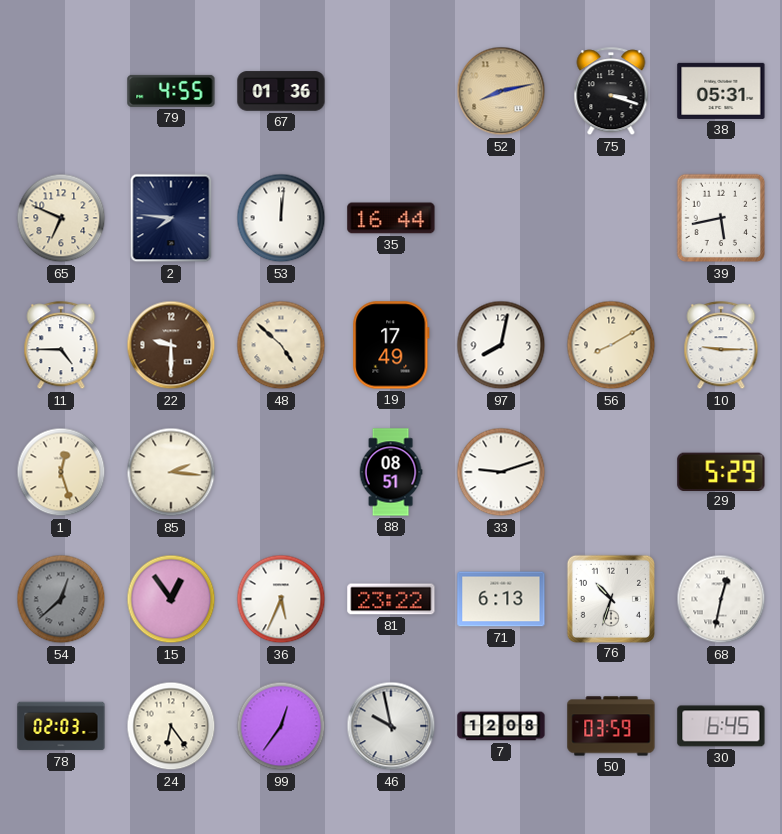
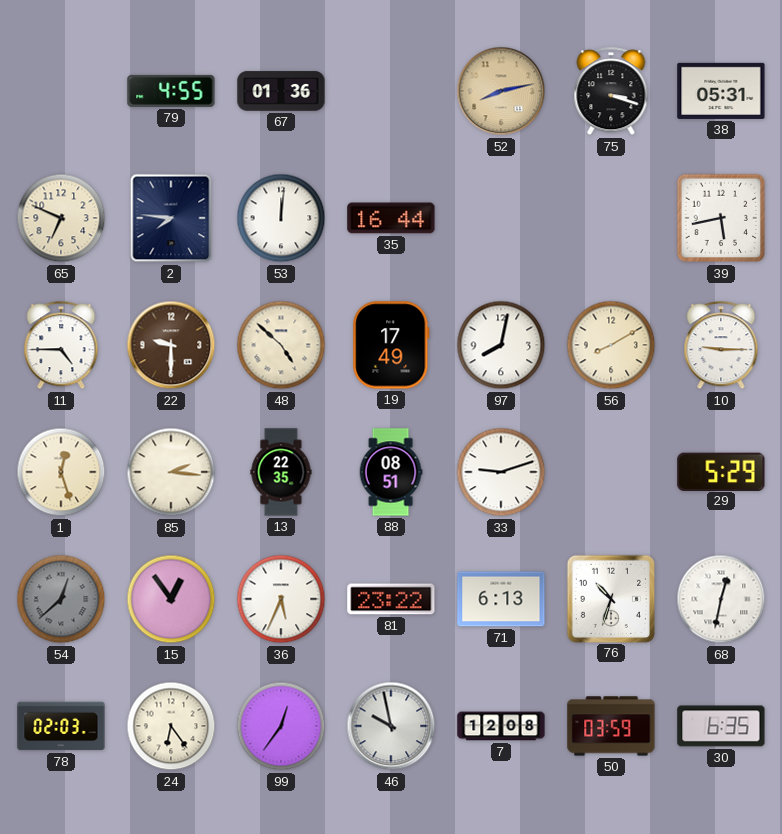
13: none -> 22:35 (281, 472)
30: 6:45 -> 6:35 (721, 726)
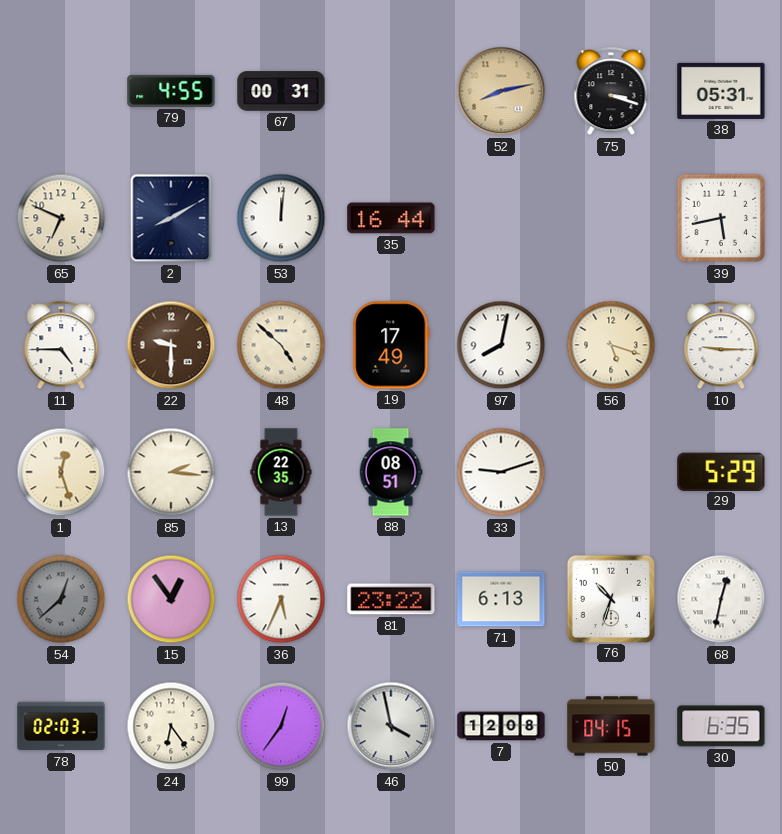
67: 01:36 -> 00:31 (281, 91)
2: 7:46 -> 8:10 (171, 218)
56: 8:10 -> 5:18 (611, 345)
46: 9:58 -> 3:58 (391, 726)
50: 03:59 -> 04:15 (611, 726)
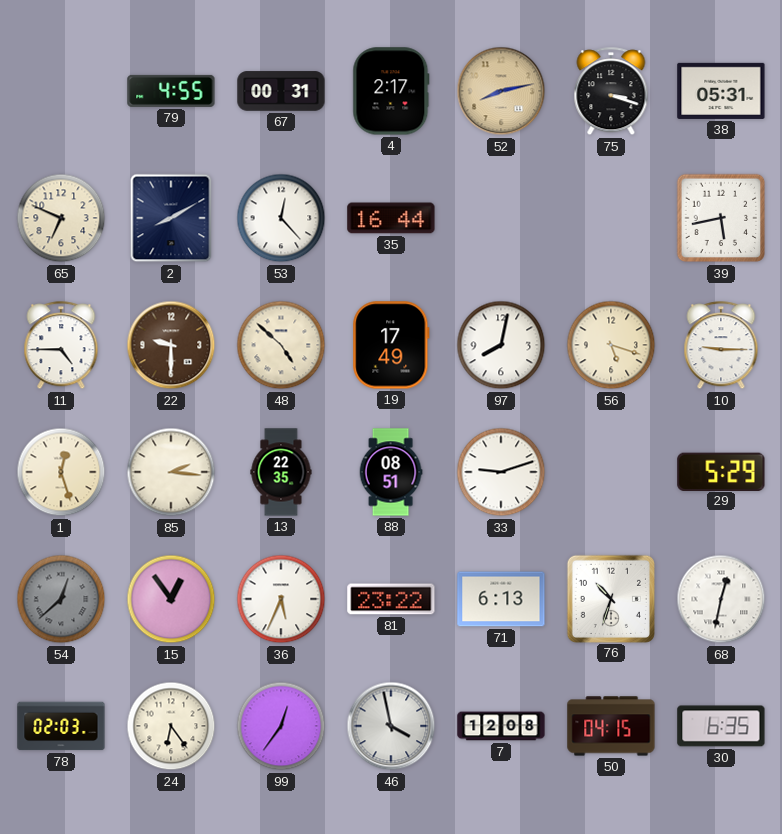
4: none -> 2:17 (391, 91)
53: 12:01 -> 12:23 (281, 218)
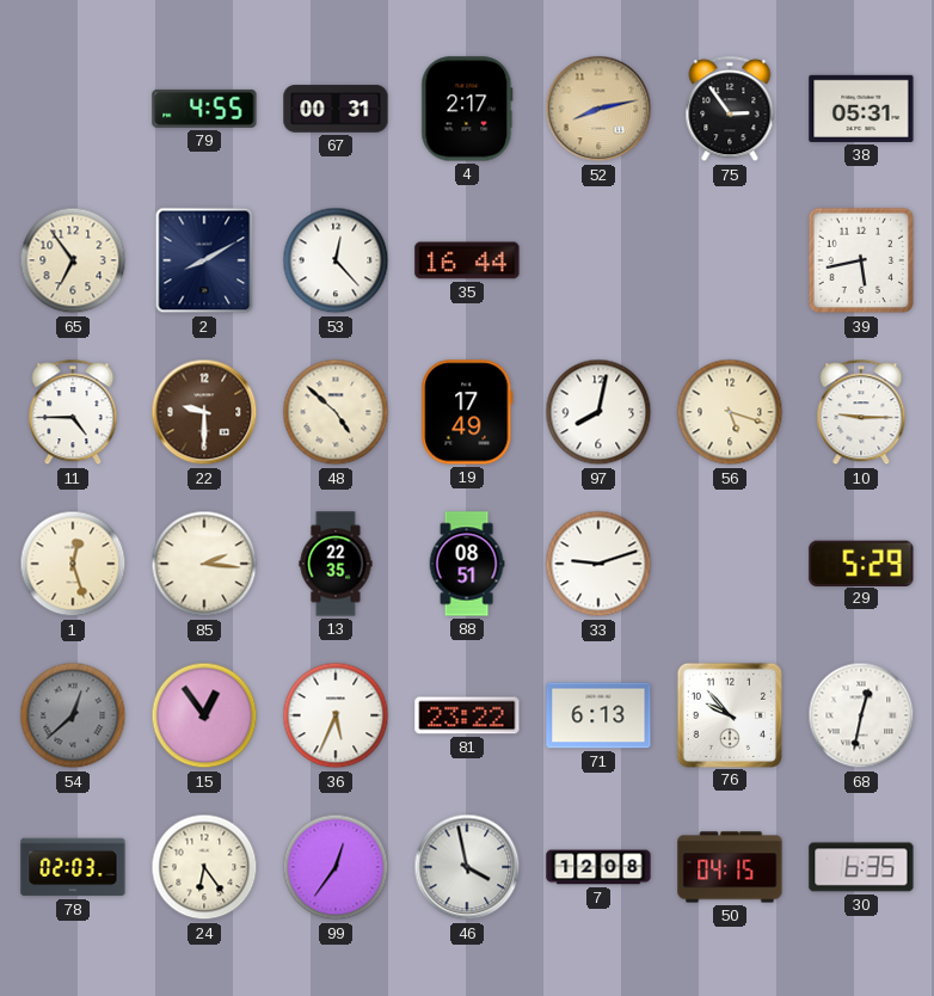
75: 3:18 -> 2:54 (730, 110)
65: 6:49 -> 6:54 (73, 260)
76: 10:33 -> 9:53 (730, 714)
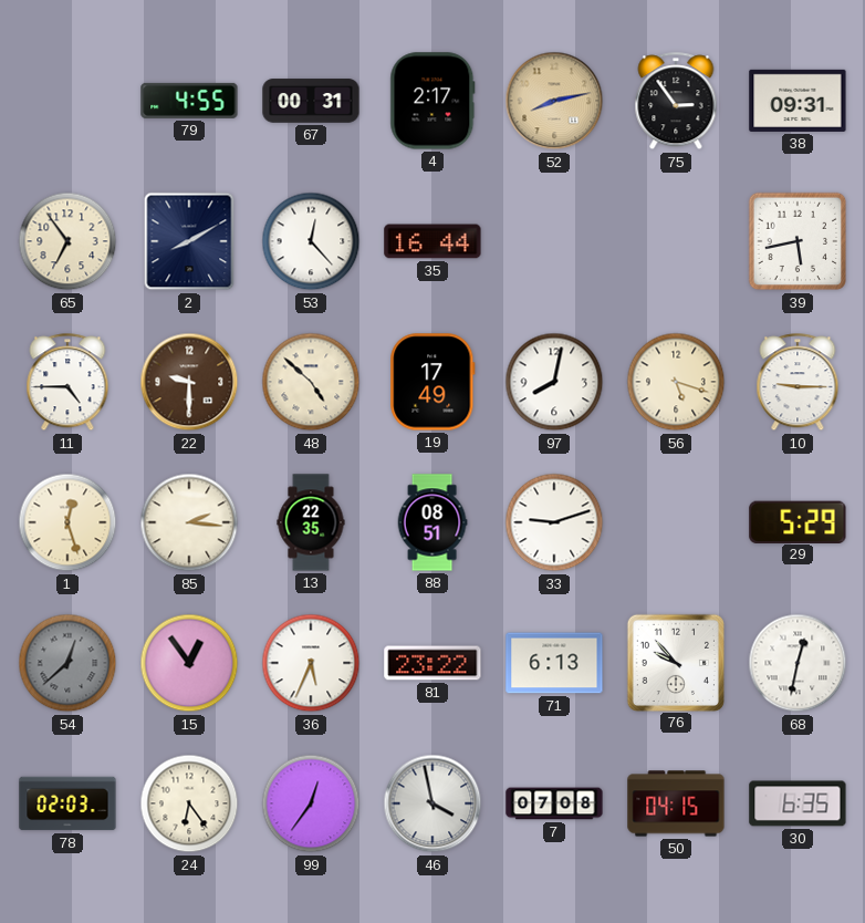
38: 05:31 -> 09:31 (798, 101)
7: 12:08 -> 07:08 (554, 803)
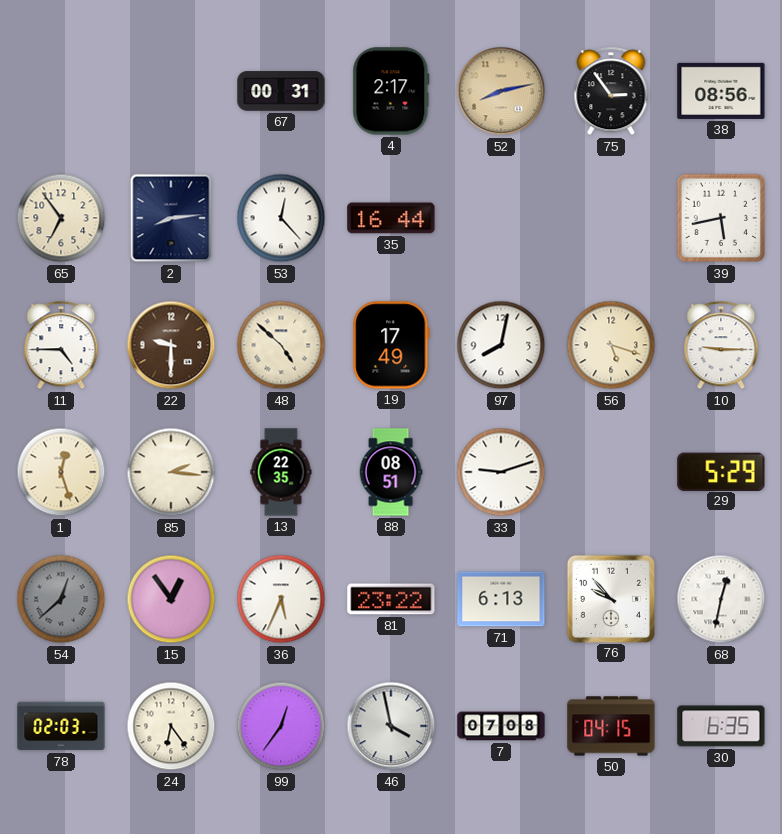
79: 4:55 -> none (189, 101)
38: 09:31 -> 08:56 (721, 91)
2: 8:10 -> 8:14 (171, 218)
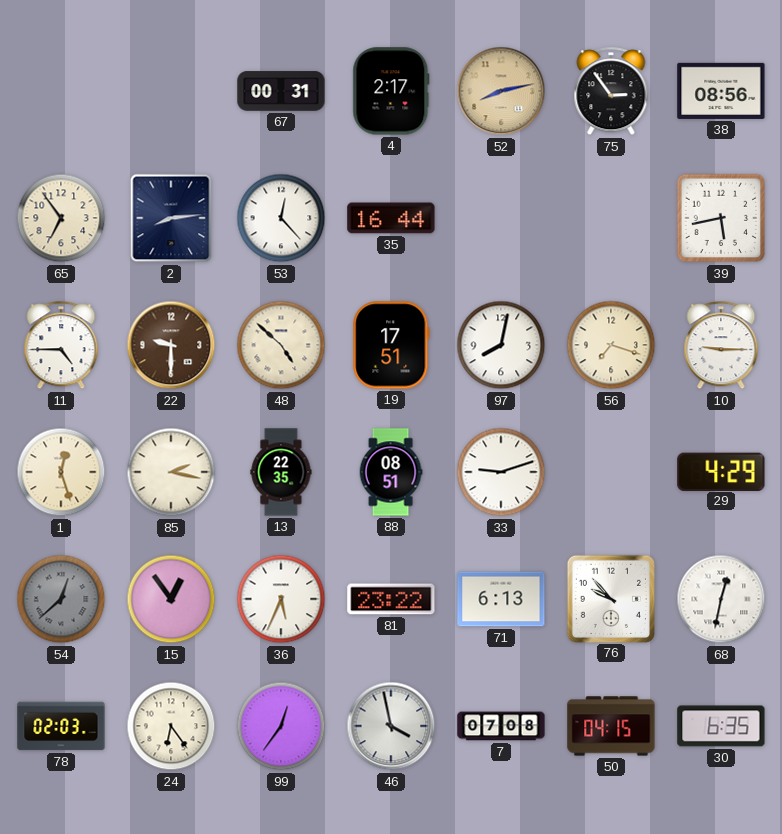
19: 17:49 -> 17:51 (391, 345)
56: 5:18 -> 7:18 (611, 345)
85: 2:16 -> 2:17 (171, 472)
29: 5:29 -> 4:29 (721, 471)
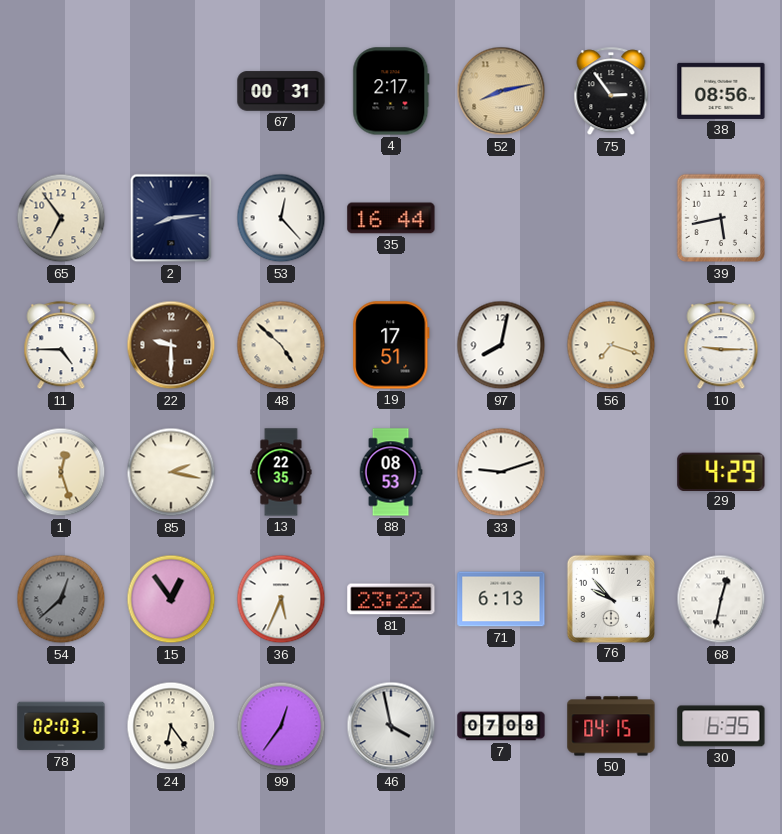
88: 08:51 -> 08:53 (391, 472)
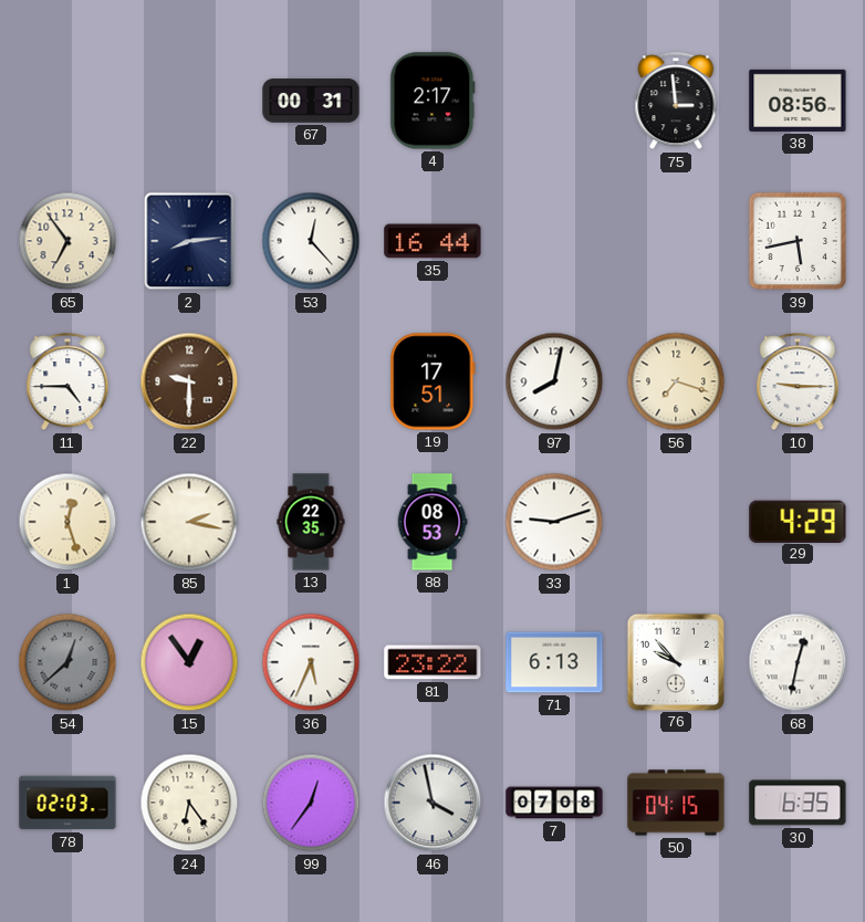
52: 8:13 -> none (501, 91)
75: 2:54 -> 2:59 (676, 102)
48: 4:52 -> none (281, 345)
